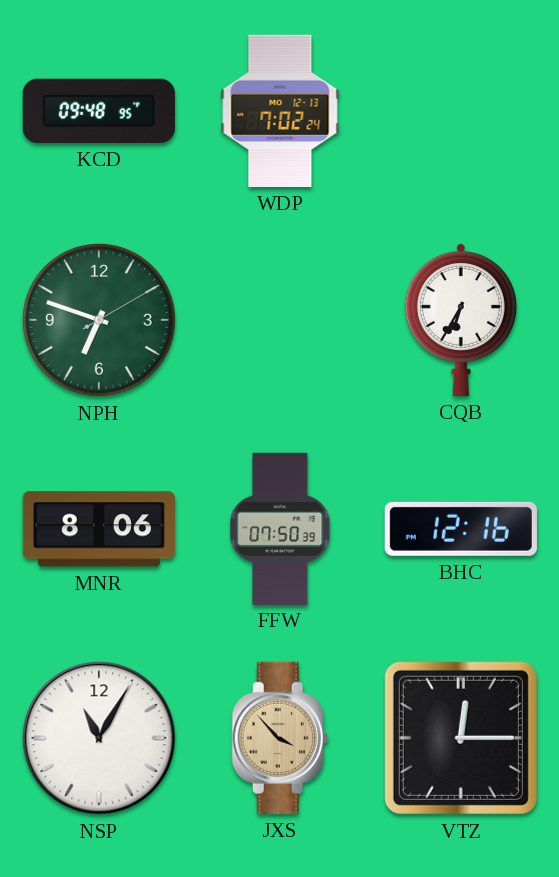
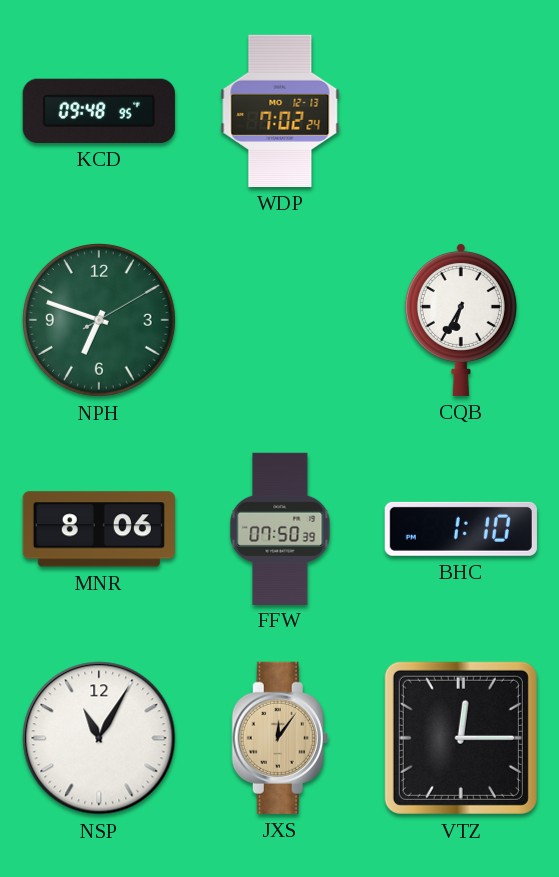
BHC: 12:16 -> 1:10 (461, 529)
JXS: 3:53 -> 12:06 (280, 738)
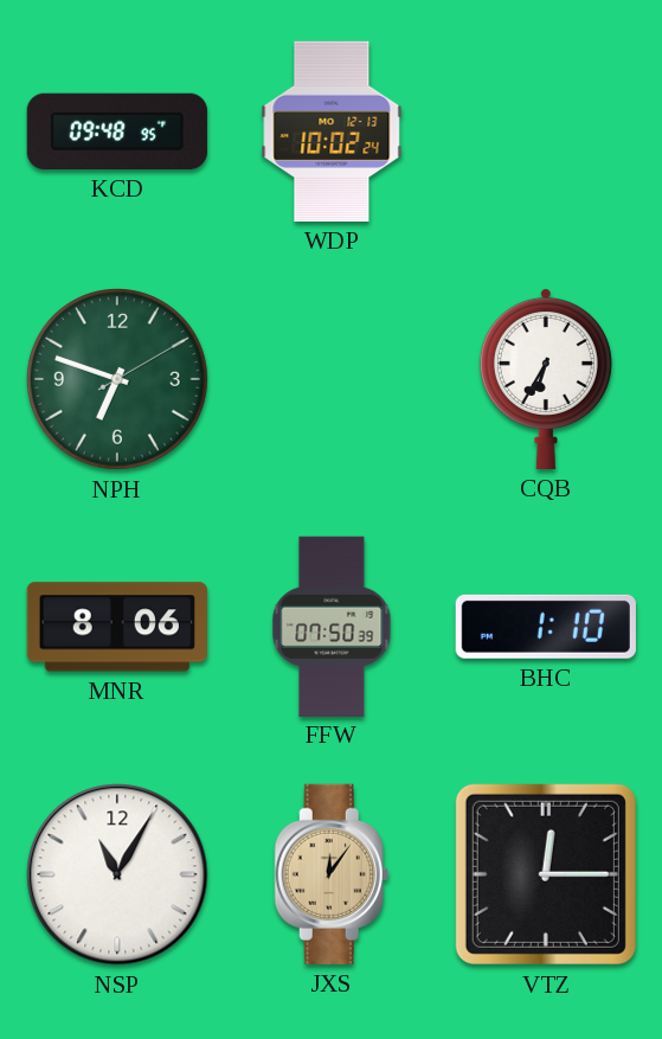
WDP: 7:02 -> 10:02 (332, 132)
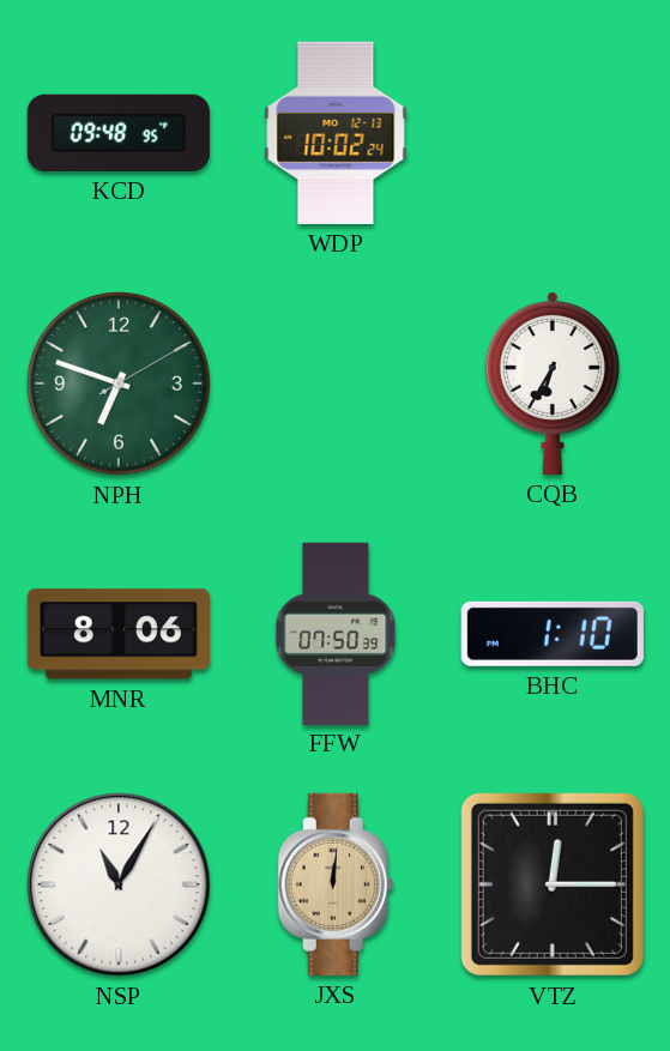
JXS: 12:06 -> 12:01 (336, 884)
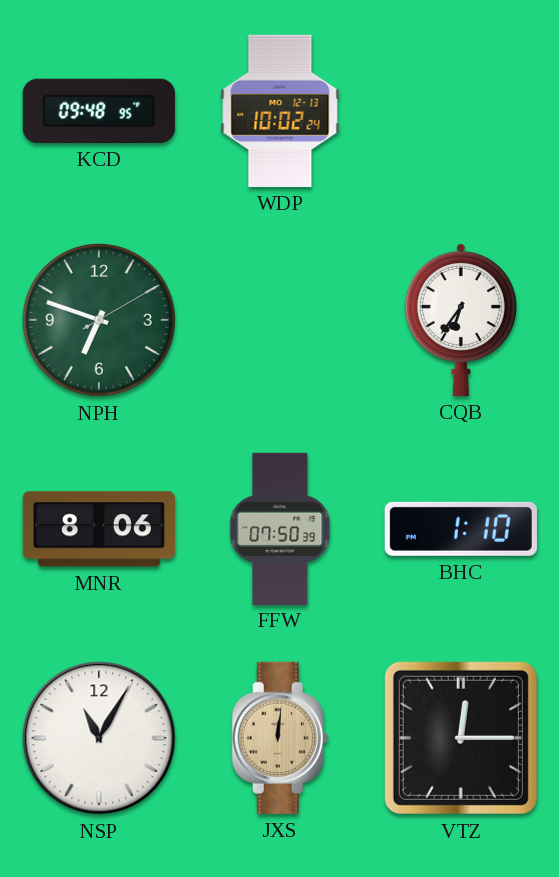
CQB: 6:35 -> 6:36 (461, 319)
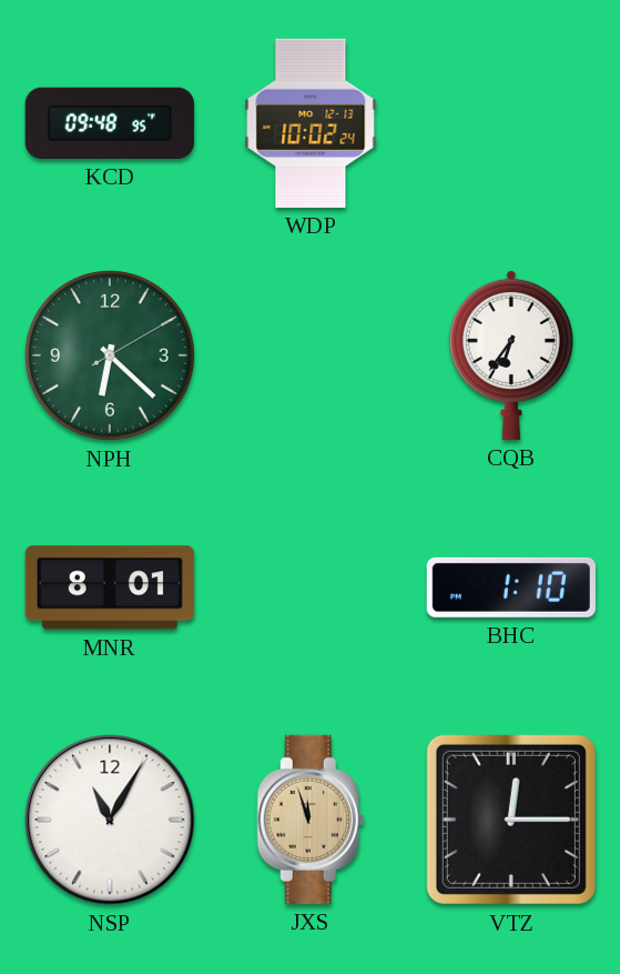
NPH: 6:48 -> 6:22 (110, 355)
MNR: 8:06 -> 8:01 (110, 588)
FFW: 07:50 -> none (280, 528)
JXS: 12:01 -> 11:57 (311, 820)
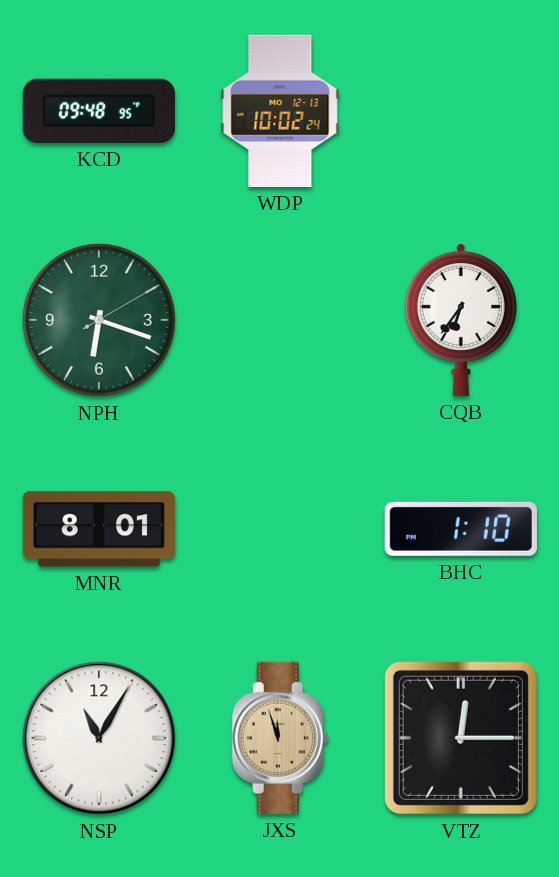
NPH: 6:22 -> 6:18 (99, 320)
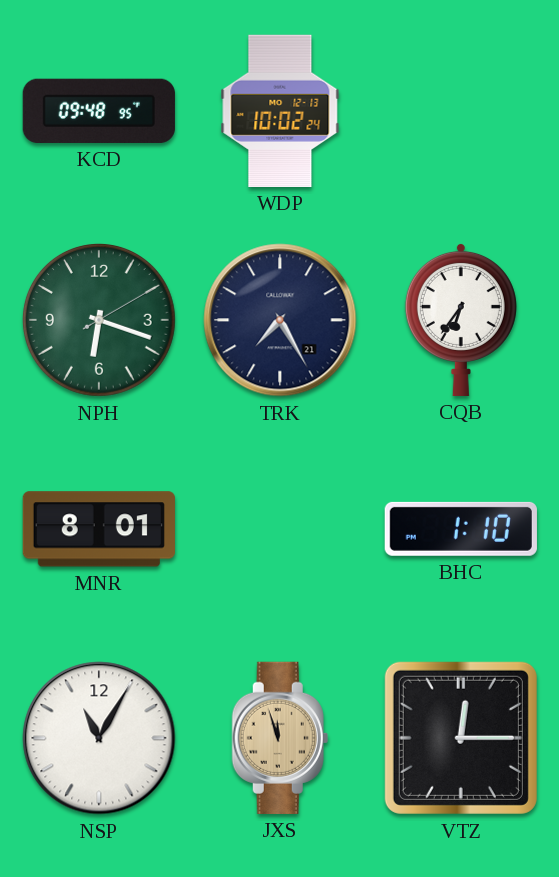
TRK: none -> 7:25 (280, 320)
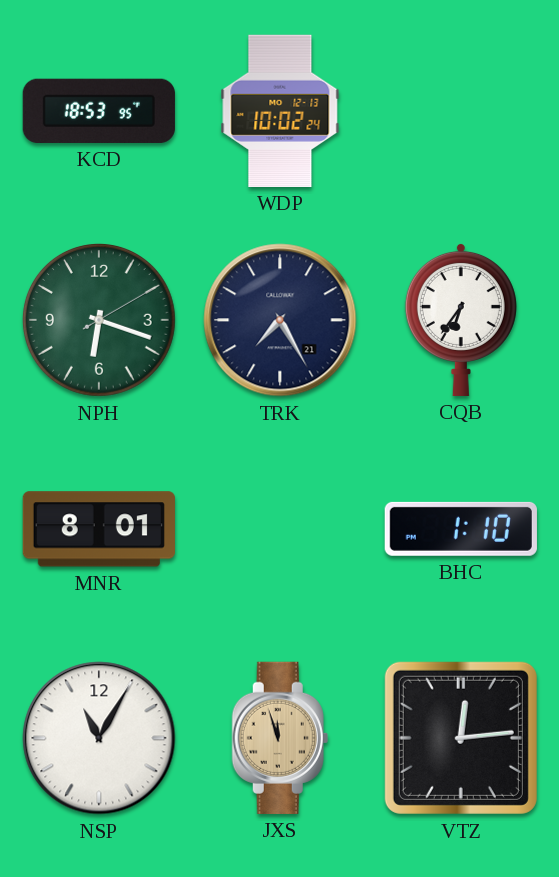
KCD: 09:48 -> 18:53 (99, 111)
VTZ: 12:15 -> 12:14 (461, 738)
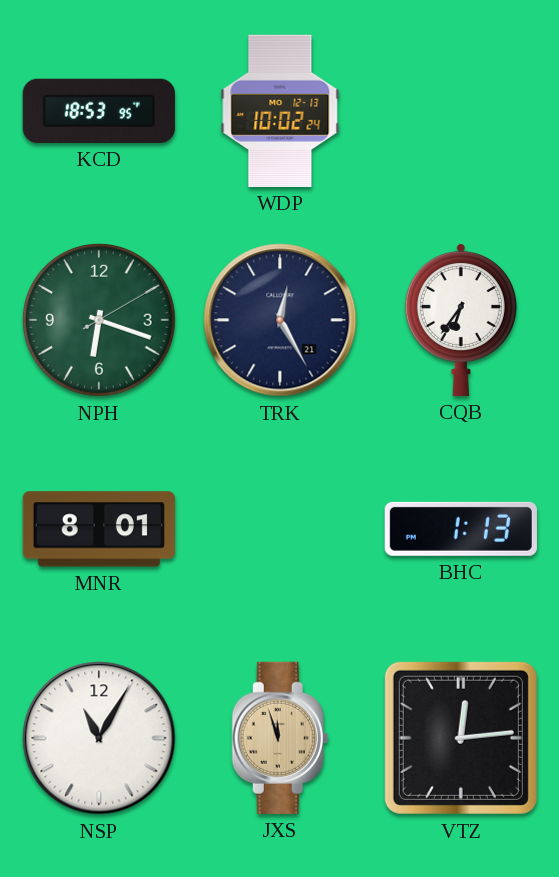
TRK: 7:25 -> 12:25 (280, 320)
BHC: 1:10 -> 1:13 (461, 529)
